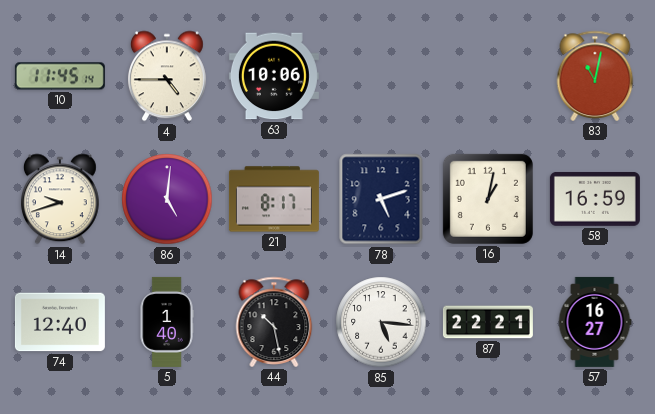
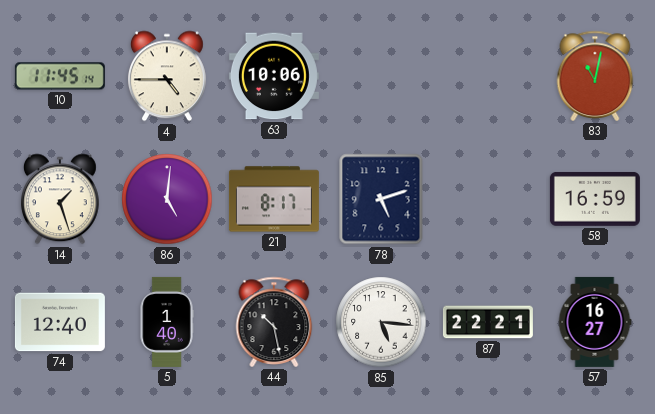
14: 9:42 -> 1:27 (60, 199)
16: 1:02 -> none (488, 199)
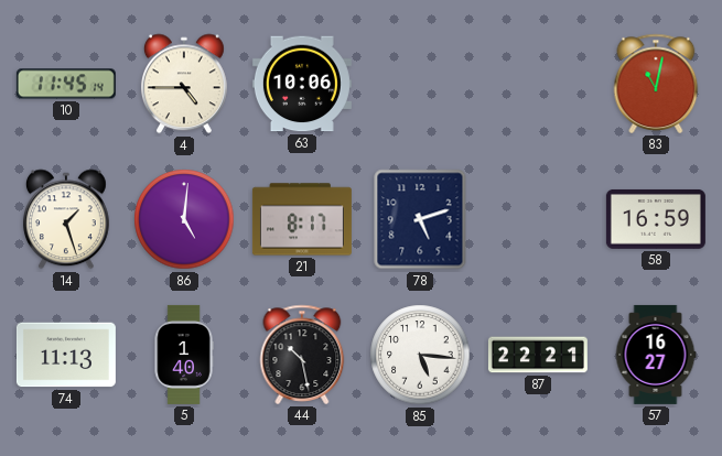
74: 12:40 -> 11:13 (66, 355)
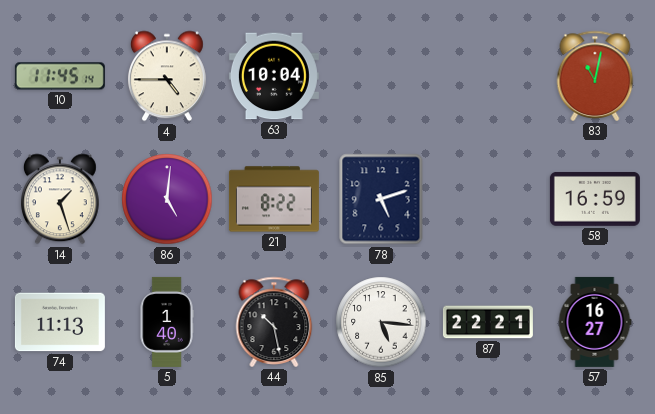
63: 10:06 -> 10:04 (274, 76)
21: 8:17 -> 8:22 (274, 199)
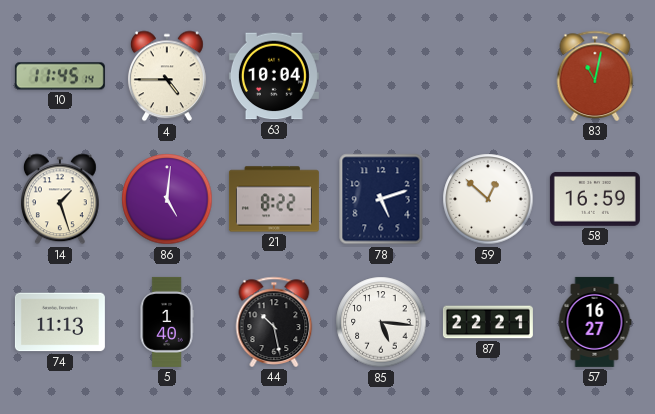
59: none -> 12:52 (488, 199)
